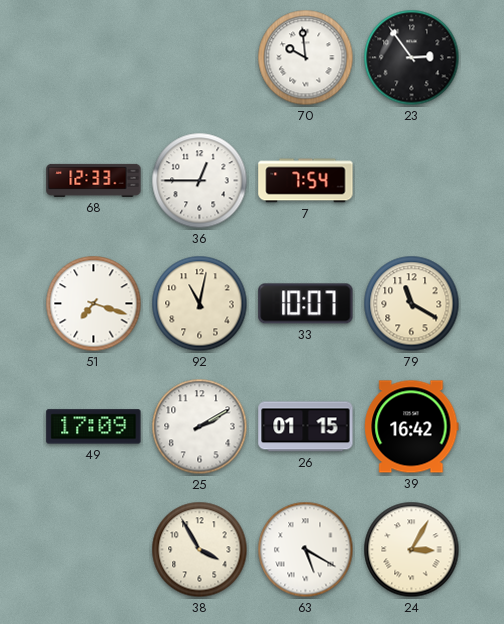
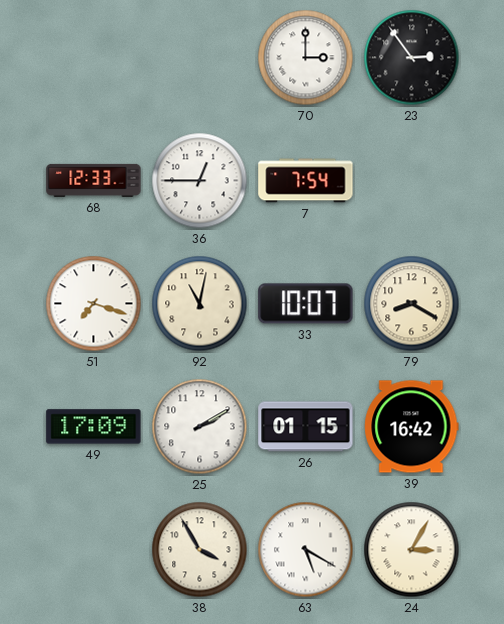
70: 9:59 -> 3:00 (306, 58)
79: 11:20 -> 8:20 (412, 304)
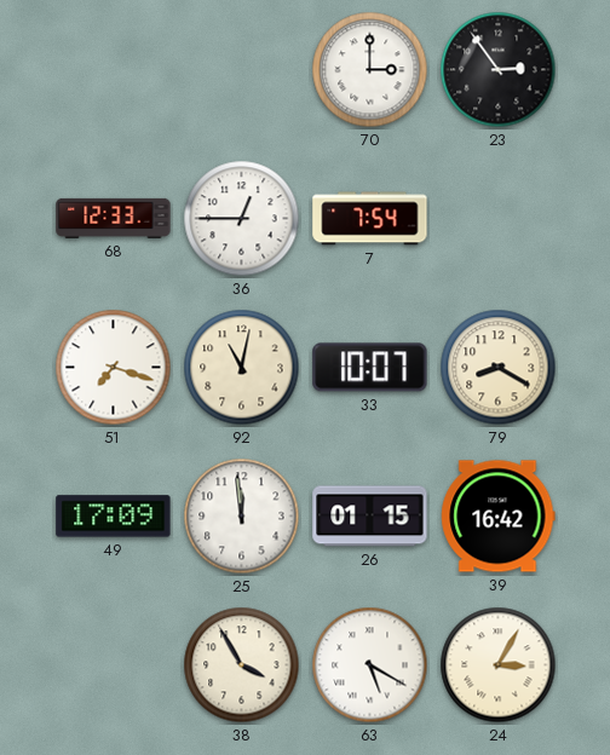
25: 2:10 -> 11:59 (242, 517)
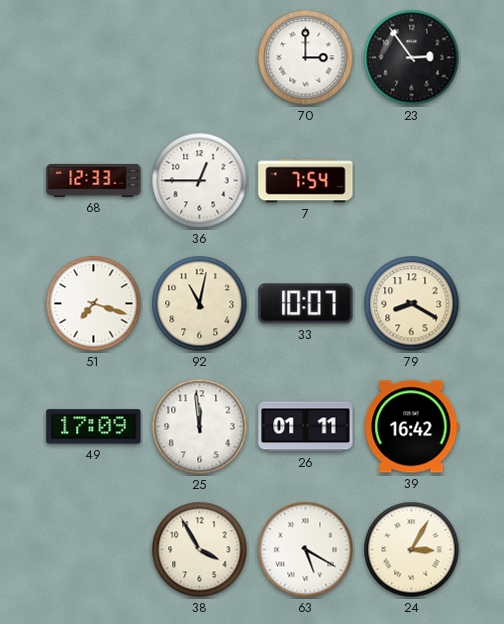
26: 01:15 -> 01:11 (306, 427)
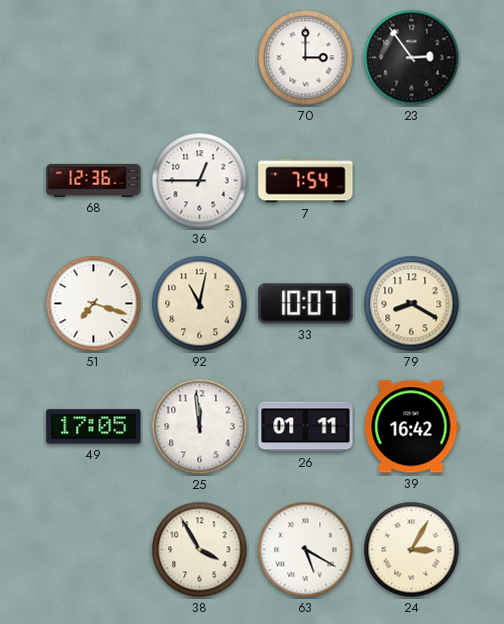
68: 12:33 -> 12:36 (94, 180)
49: 17:09 -> 17:05 (94, 427)
